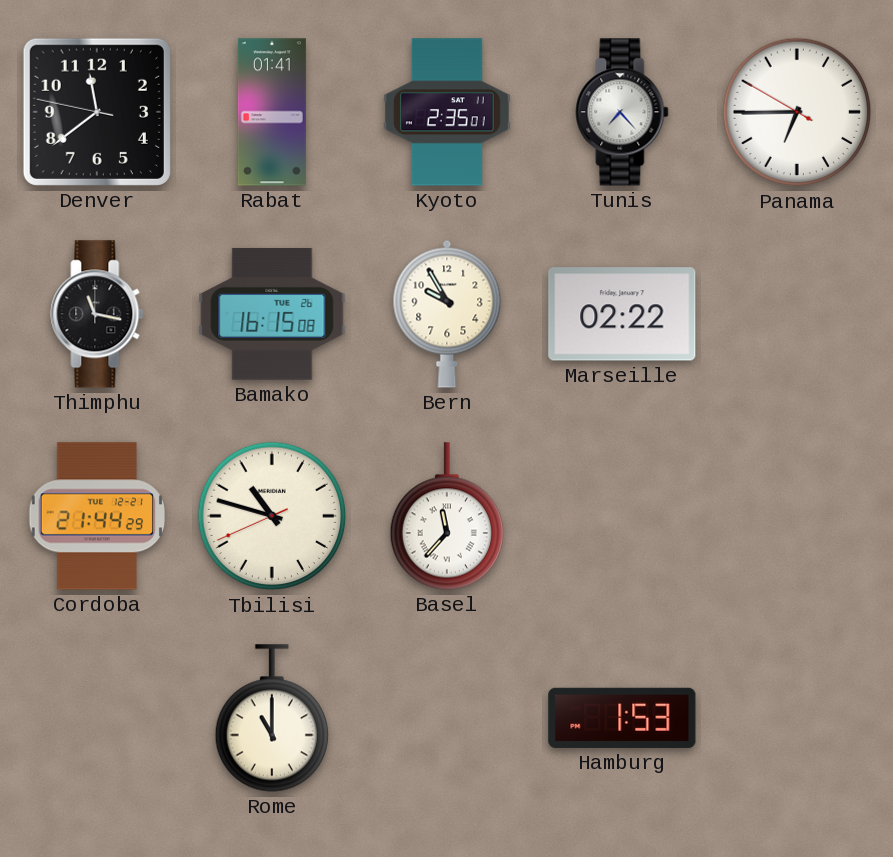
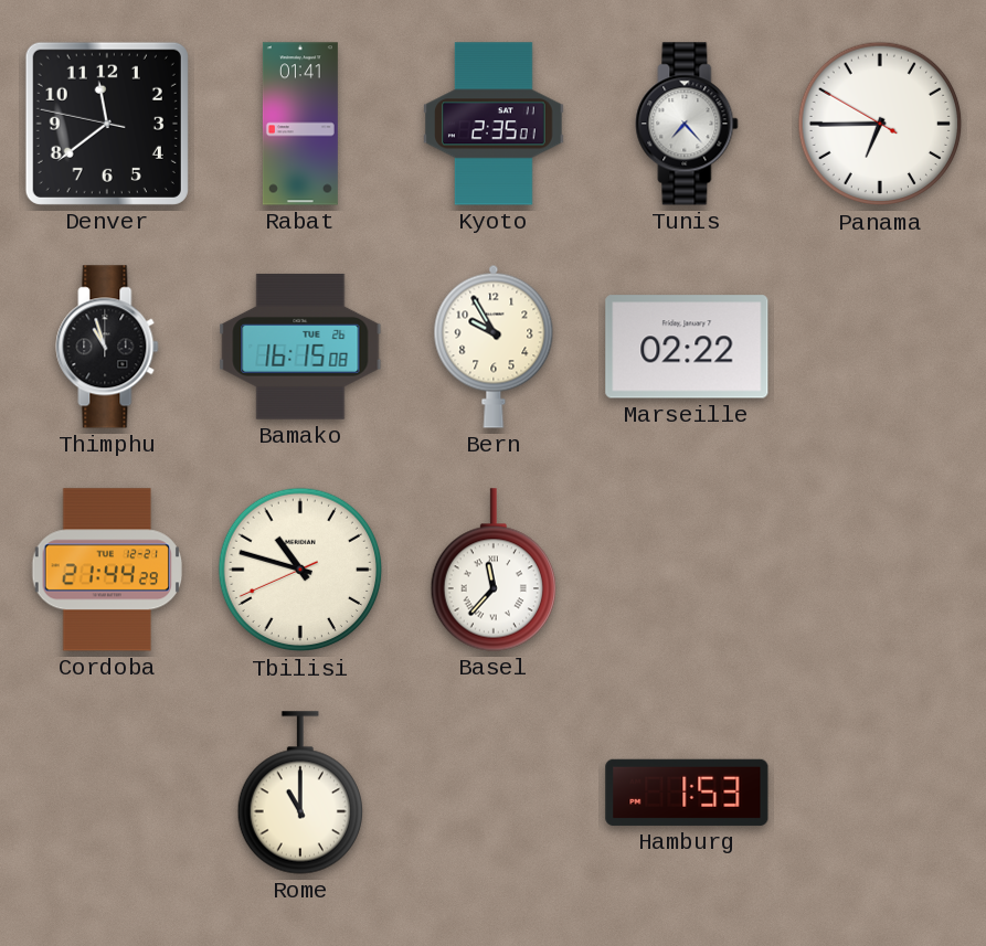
Thimphu: 11:17 -> 10:57 (107, 347)
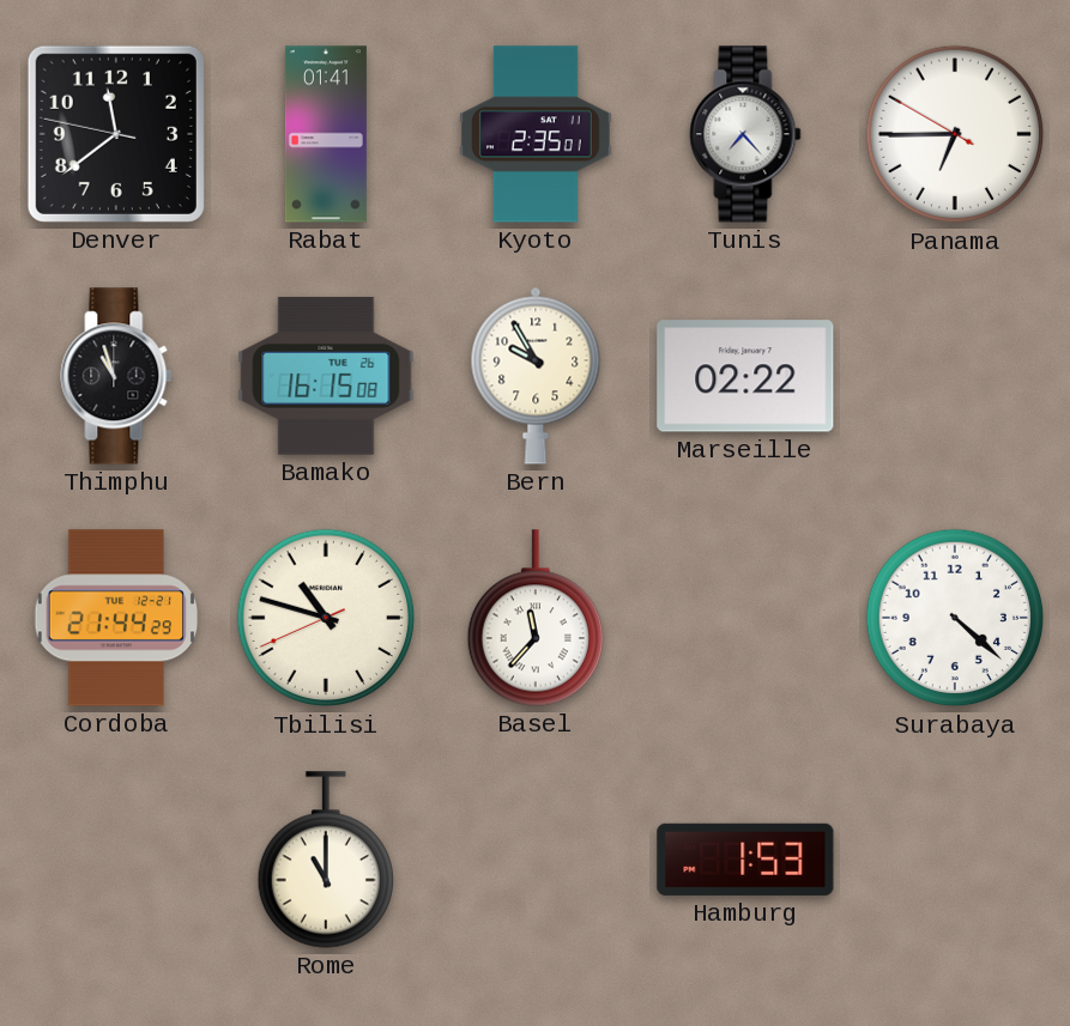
Surabaya: none -> 4:22 (955, 618)
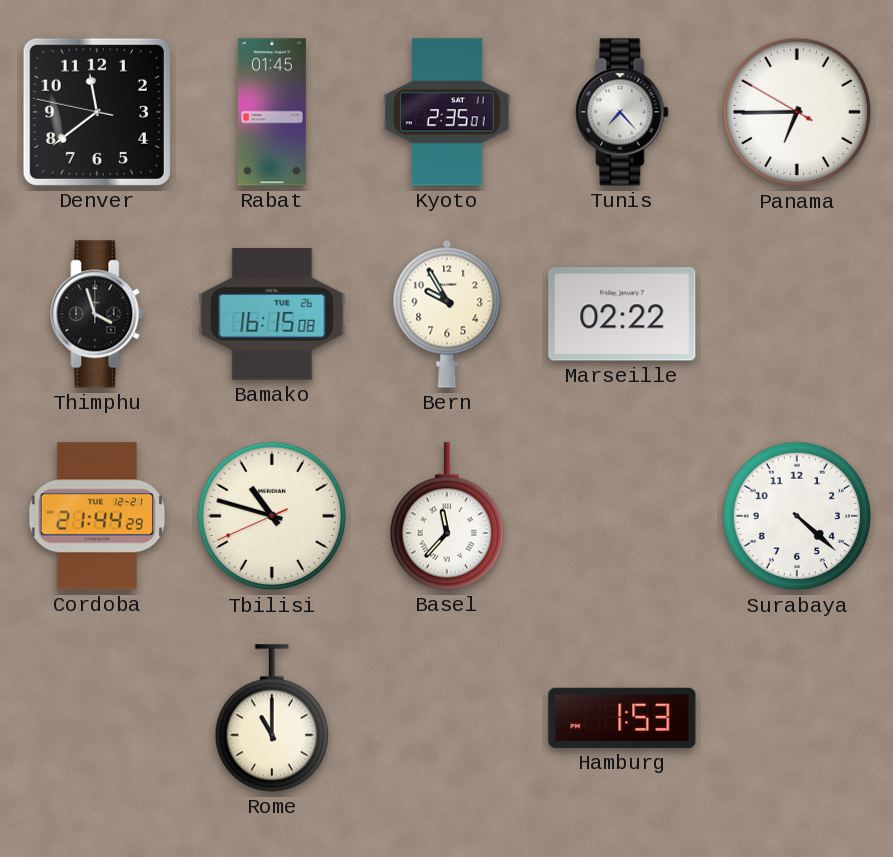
Rabat: 01:41 -> 01:45 (272, 112)
Thimphu: 10:57 -> 3:57 (97, 314)
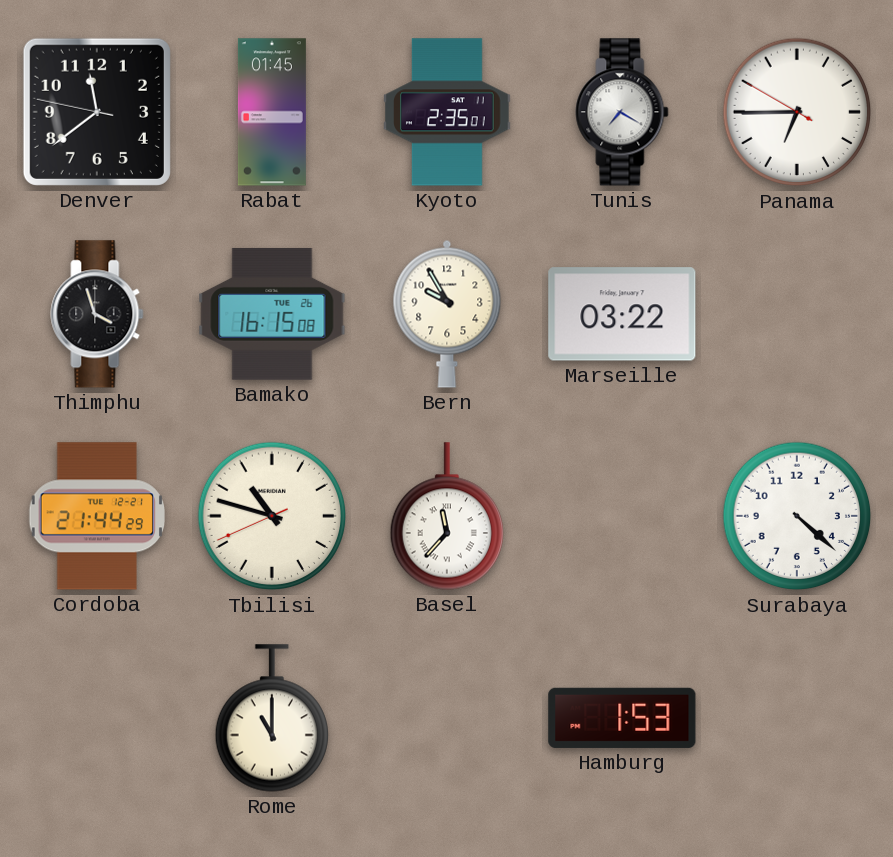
Tunis: 7:23 -> 7:20 (622, 112)
Marseille: 02:22 -> 03:22 (622, 314)
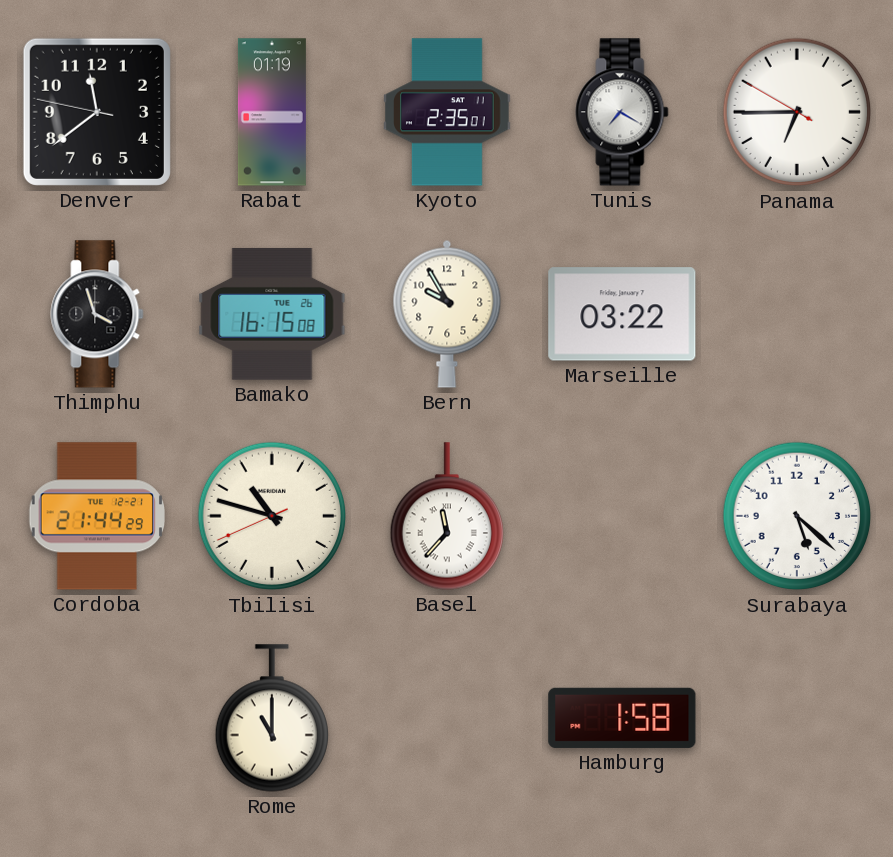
Rabat: 01:45 -> 01:19 (272, 112)
Surabaya: 4:22 -> 5:22 (797, 516)
Hamburg: 1:53 -> 1:58 (622, 718)
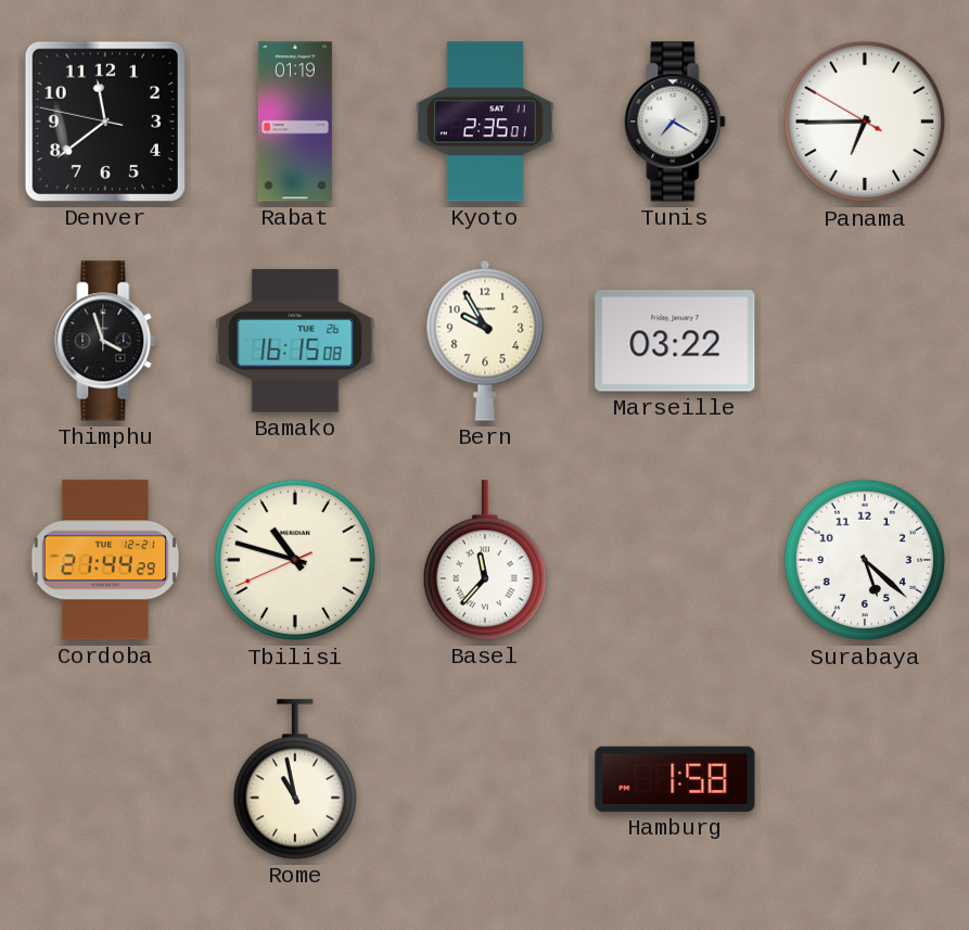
Rome: 11:00 -> 10:58 (295, 779)
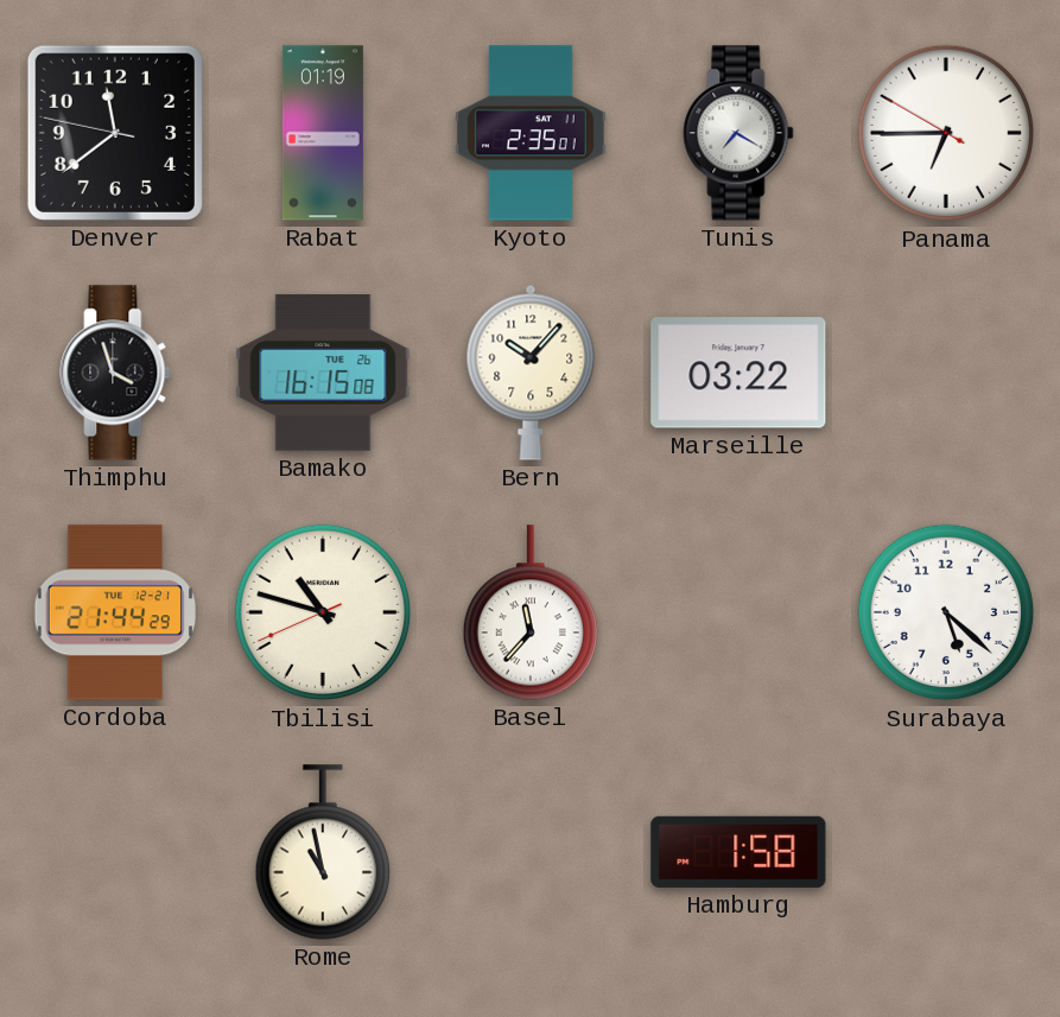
Bern: 9:55 -> 10:07 (531, 373)
